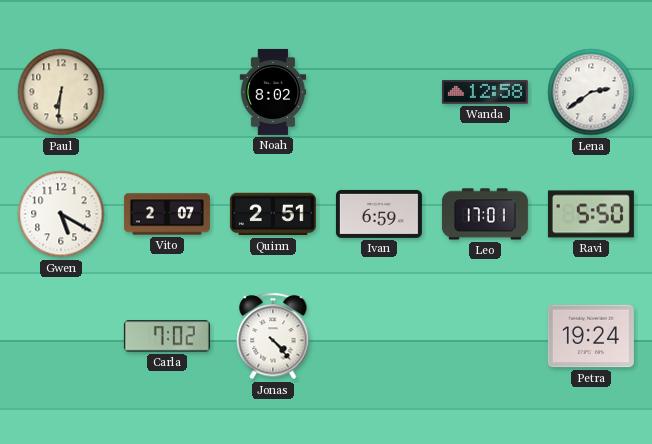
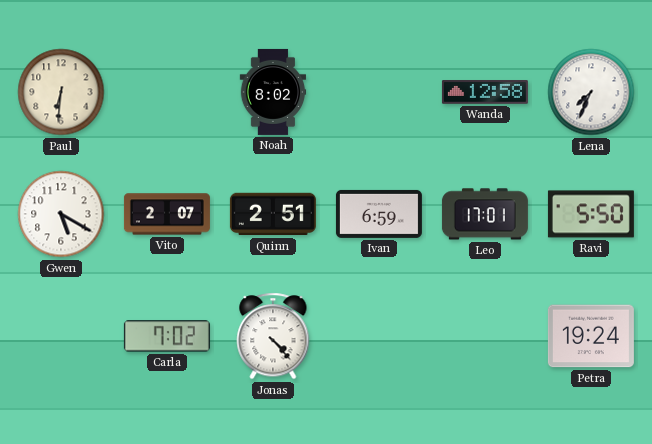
Lena: 2:39 -> 7:34 (591, 92)
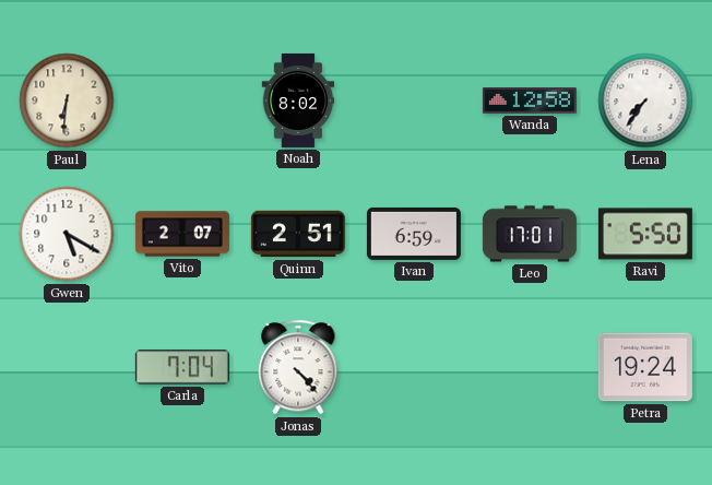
Lena: 7:34 -> 7:36 (645, 100)
Carla: 7:02 -> 7:04 (182, 367)
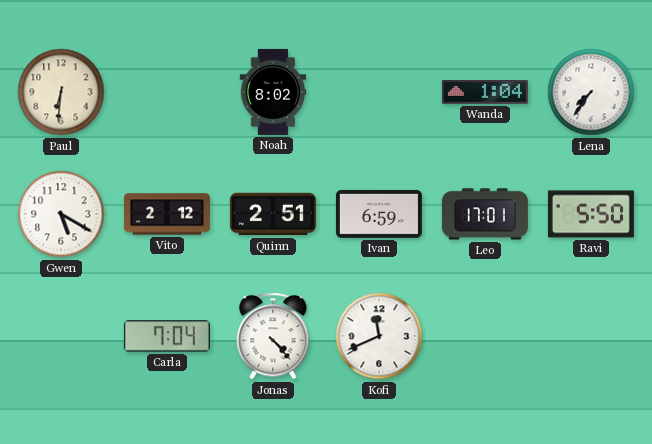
Wanda: 12:58 -> 1:04 (485, 92)
Vito: 2:07 -> 2:12 (167, 214)
Kofi: none -> 11:41 (379, 336)
Petra: 19:24 -> none (645, 367)
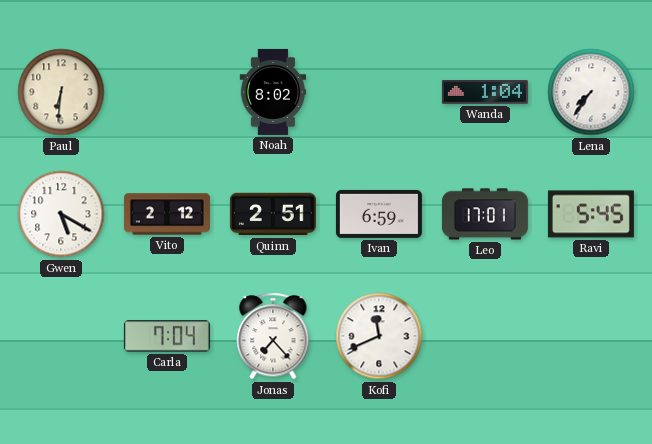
Ravi: 5:50 -> 5:45 (591, 214)
Jonas: 4:23 -> 7:23 (273, 336)
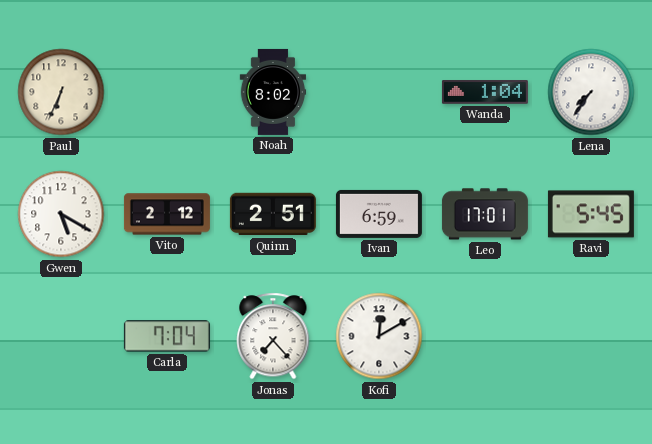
Paul: 6:31 -> 6:34 (61, 92)
Kofi: 11:41 -> 12:10 (379, 336)
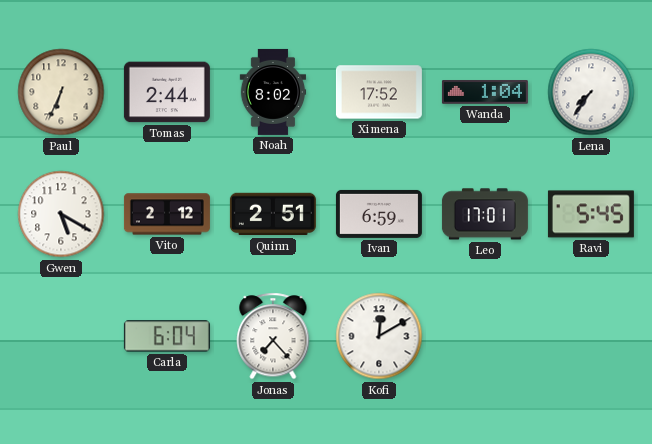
Tomas: none -> 2:44 (167, 92)
Ximena: none -> 17:52 (379, 92)
Carla: 7:04 -> 6:04 (167, 336)
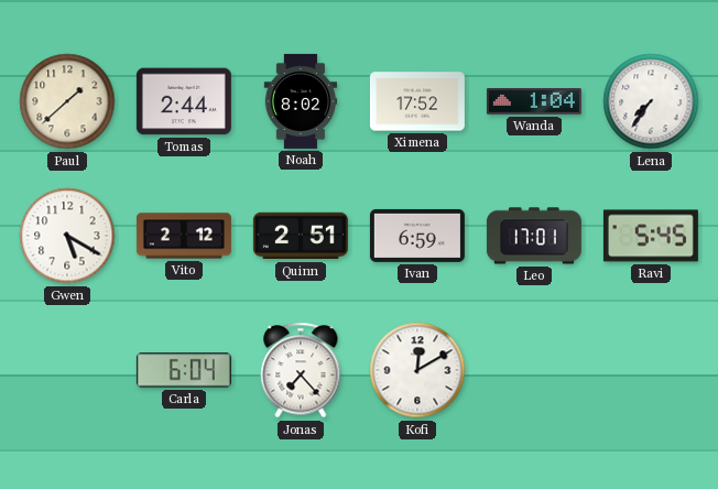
Paul: 6:34 -> 1:38 (67, 101)
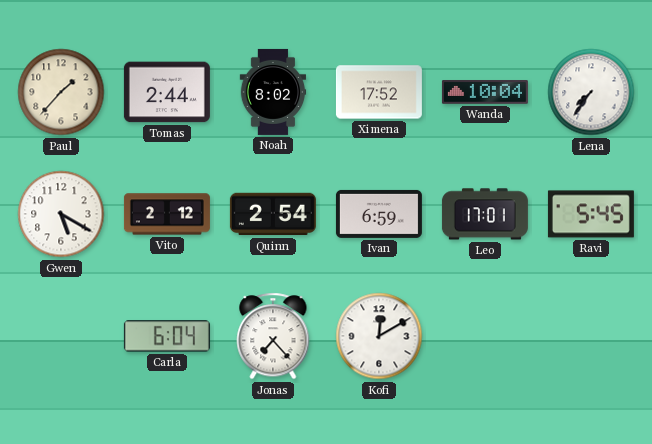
Paul: 1:38 -> 1:37 (61, 92)
Wanda: 1:04 -> 10:04 (485, 92)
Quinn: 2:51 -> 2:54 (273, 214)
